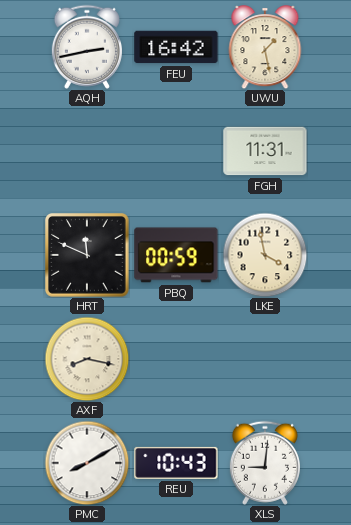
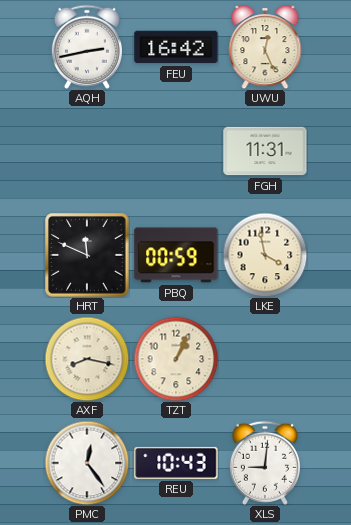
UWU: 1:28 -> 12:26 (265, 47)
TZT: none -> 1:04 (176, 359)
PMC: 8:10 -> 12:24 (87, 463)
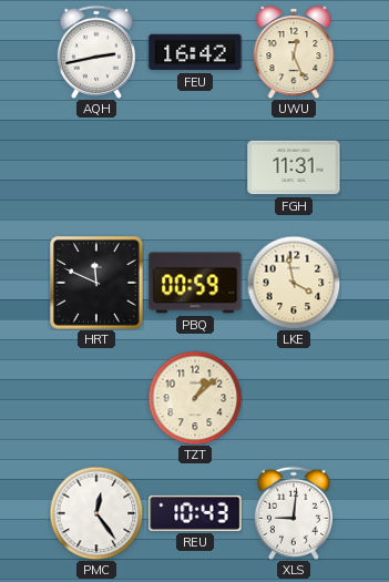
AXF: 8:17 -> none (87, 359)
TZT: 1:04 -> 1:08 (195, 398)
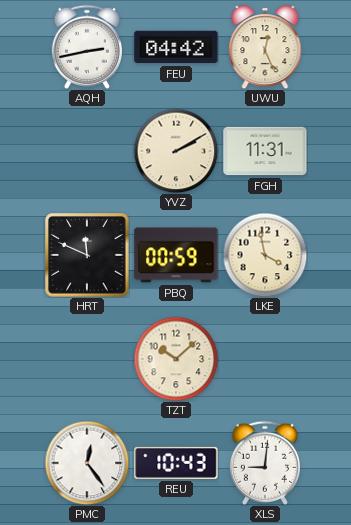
FEU: 16:42 -> 04:42 (176, 47)
YVZ: none -> 2:10 (176, 151)
TZT: 1:08 -> 10:08 (176, 359)
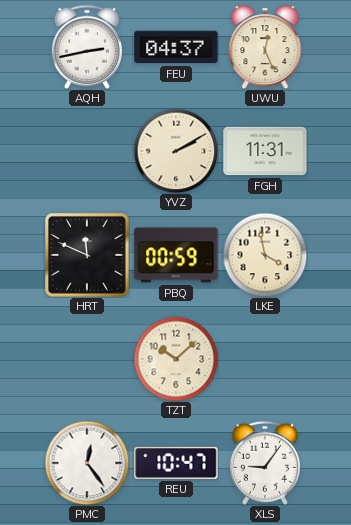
FEU: 04:42 -> 04:37 (176, 47)
REU: 10:43 -> 10:47 (176, 463)
XLS: 9:01 -> 9:06 (265, 463)
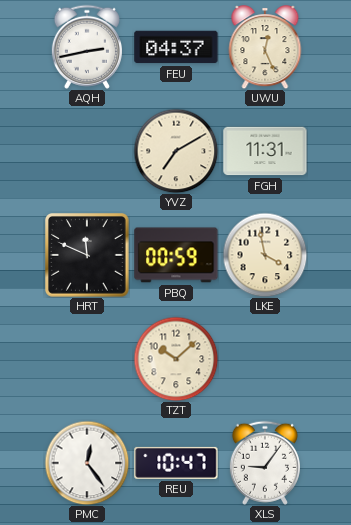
YVZ: 2:10 -> 7:10 (176, 151)
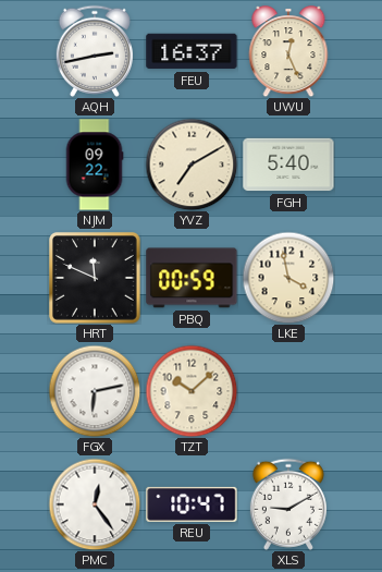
FEU: 04:37 -> 16:37 (192, 51)
NJM: none -> 09:22 (95, 165)
FGH: 11:31 -> 5:40 (288, 165)
FGX: none -> 6:13 (95, 391)
XLS: 9:06 -> 9:10 (288, 504)
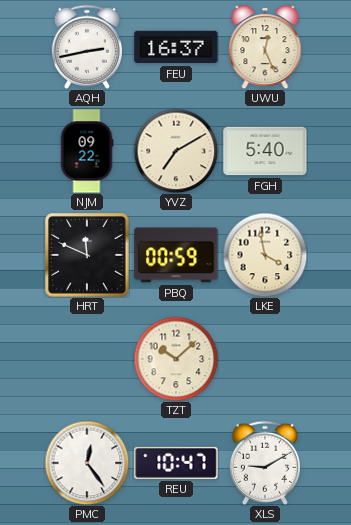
FGX: 6:13 -> none (95, 391)
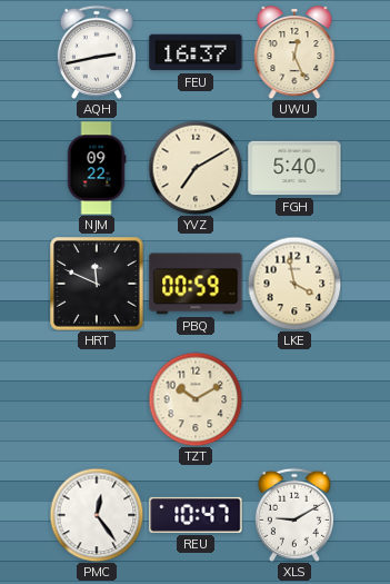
TZT: 10:08 -> 10:10 (196, 399)
